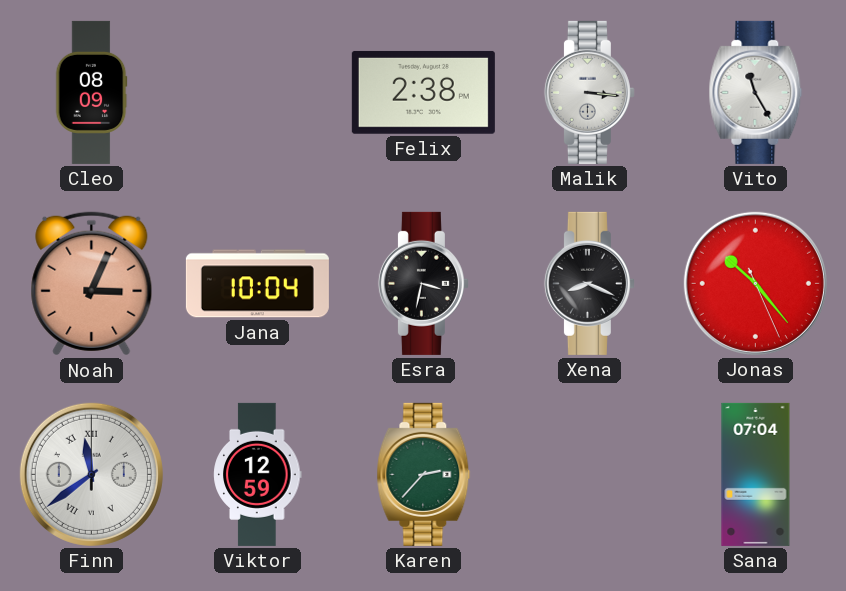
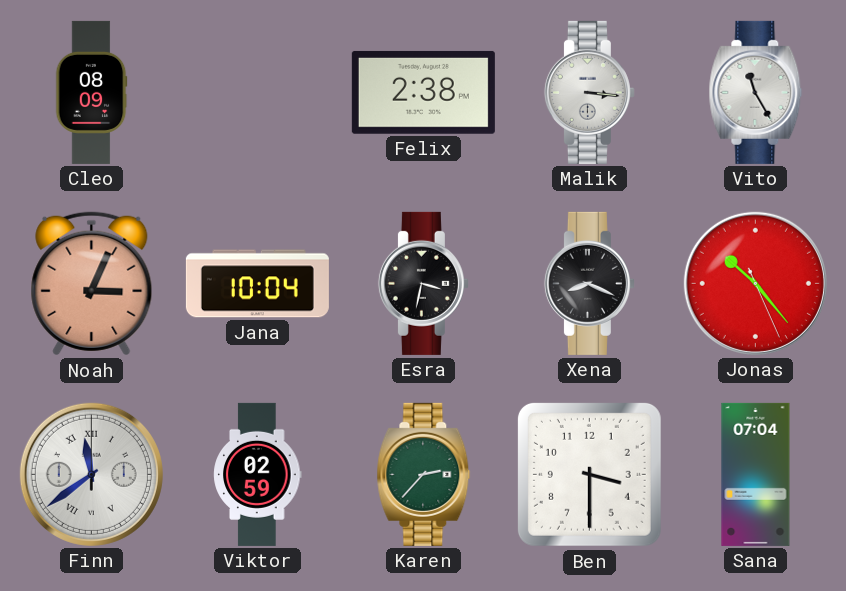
Viktor: 12:59 -> 02:59 (258, 474)
Ben: none -> 3:30 (589, 474)
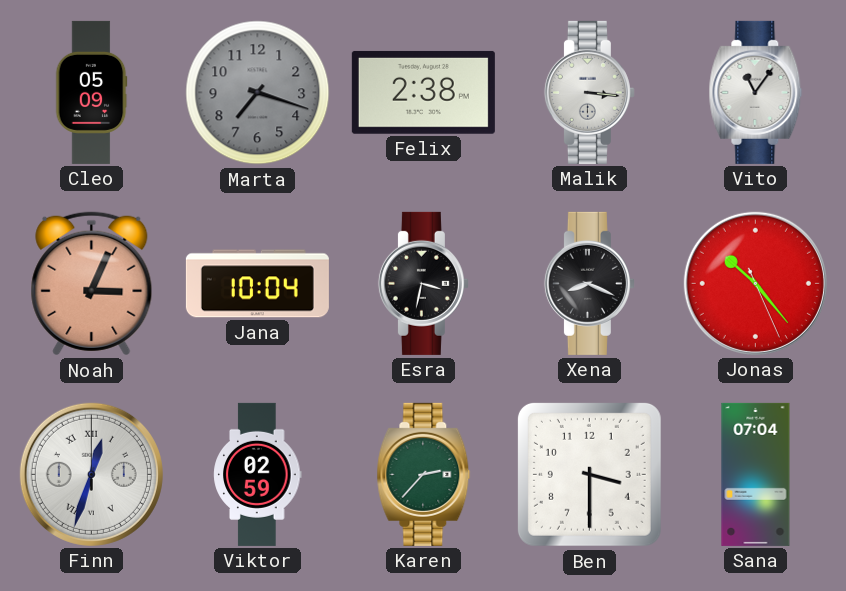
Cleo: 08:09 -> 05:09 (91, 92)
Marta: none -> 7:18 (258, 93)
Vito: 11:25 -> 11:06 (756, 92)
Finn: 11:39 -> 12:33 (91, 474)
